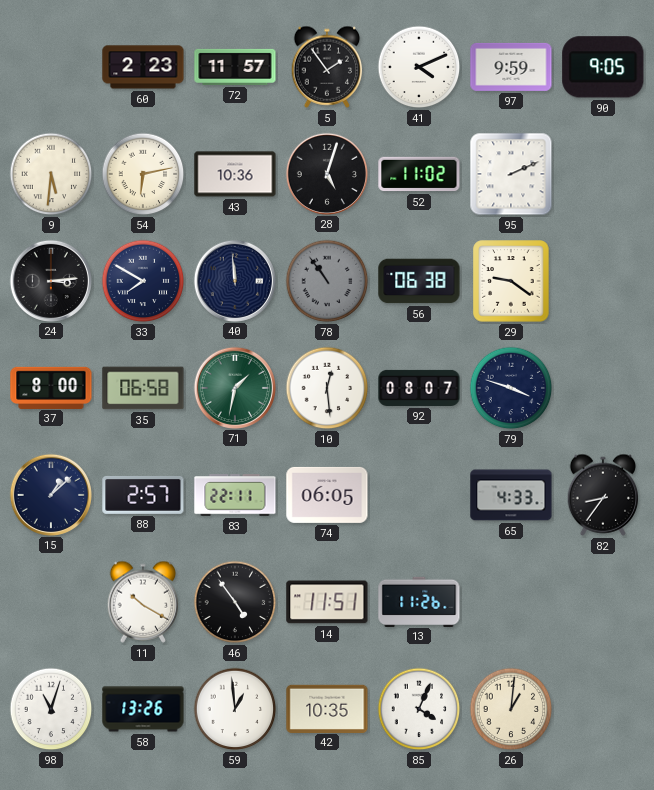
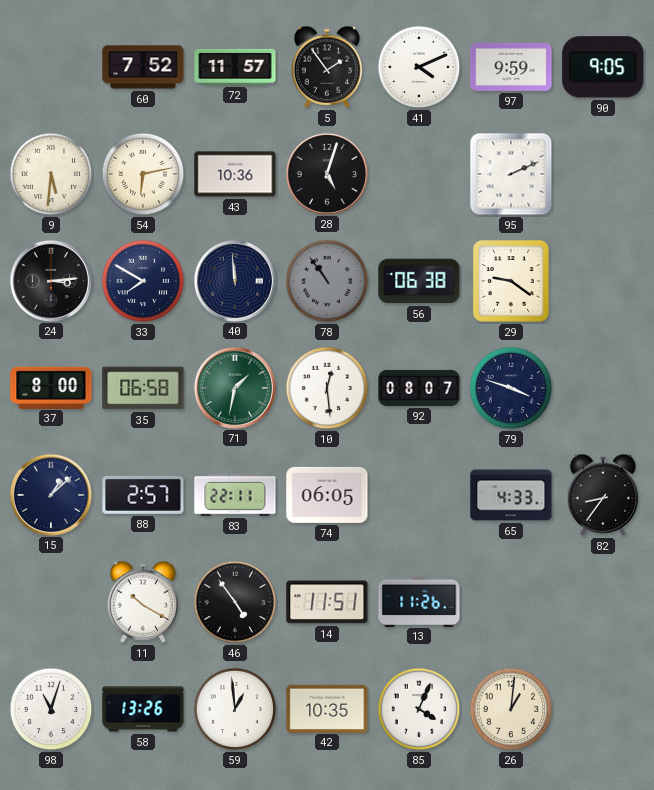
60: 2:23 -> 7:52 (143, 67)
52: 11:02 -> none (419, 174)
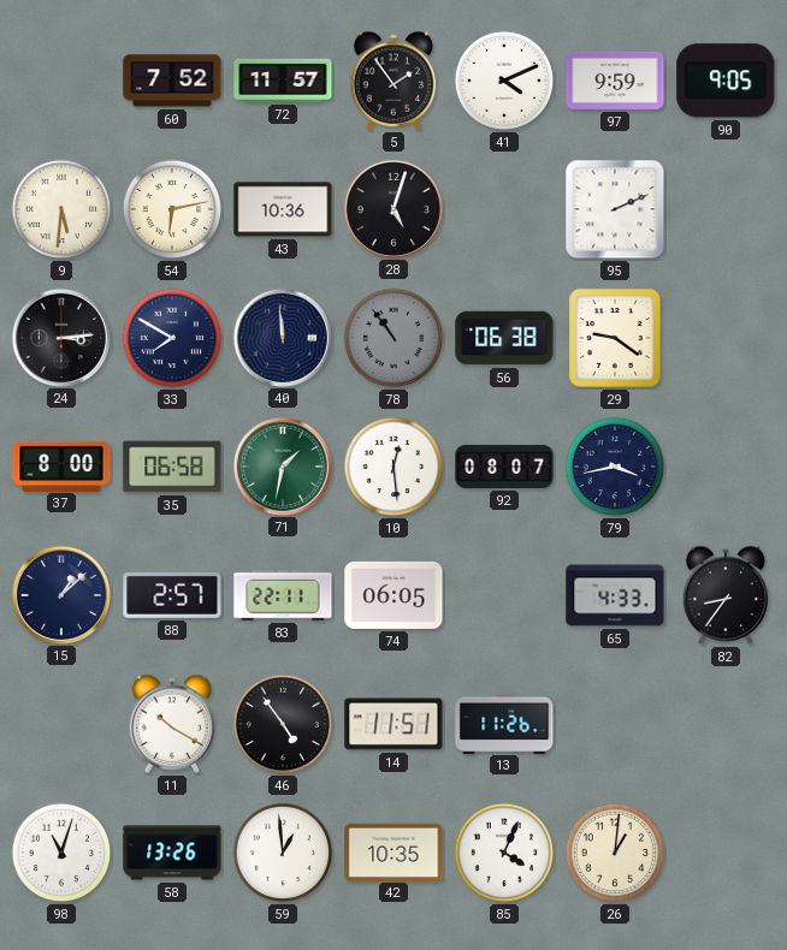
79: 3:48 -> 3:43 (615, 467)
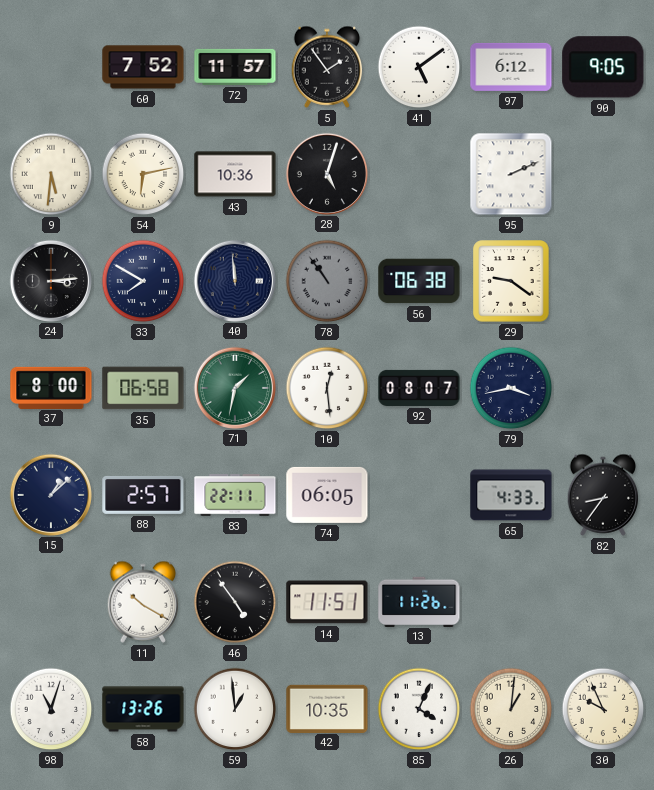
41: 4:11 -> 5:09 (419, 67)
97: 9:59 -> 6:12 (511, 67)
30: none -> 9:56 (603, 709)
